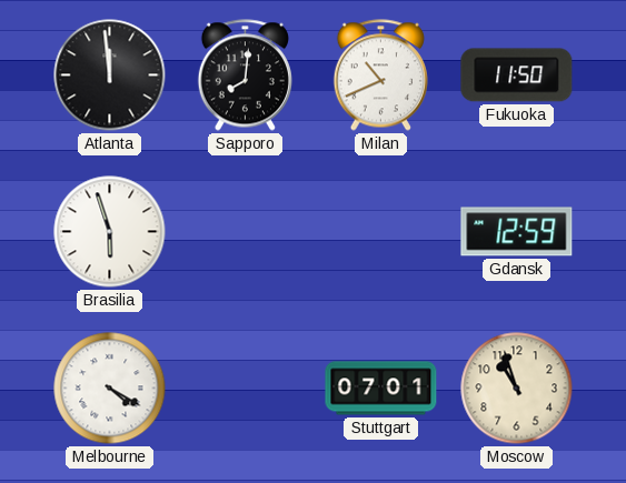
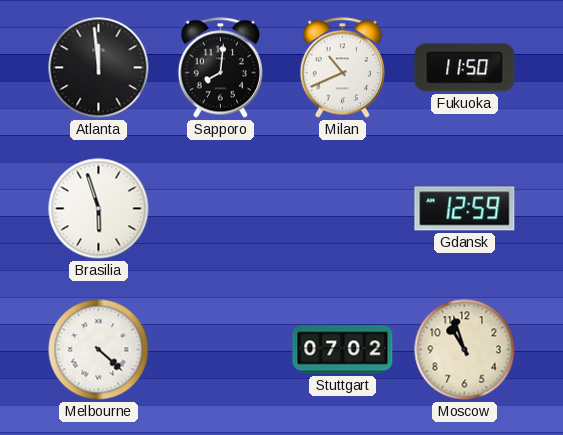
Melbourne: 4:20 -> 4:22 (99, 350)
Stuttgart: 07:01 -> 07:02 (343, 350)
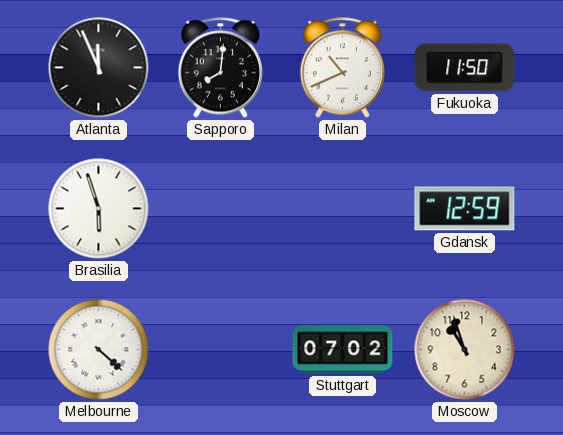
Atlanta: 11:59 -> 11:56 (99, 68)
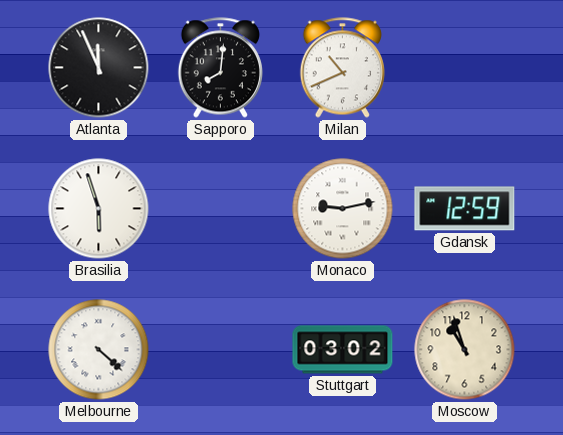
Fukuoka: 11:50 -> none (465, 68)
Monaco: none -> 9:13 (343, 209)
Stuttgart: 07:02 -> 03:02 (343, 350)
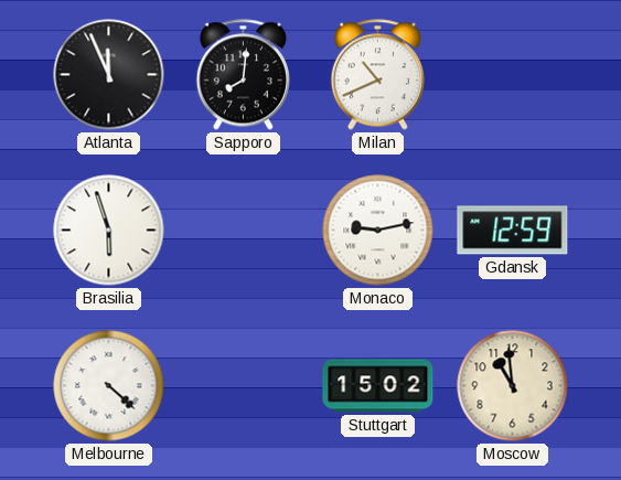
Stuttgart: 03:02 -> 15:02 (378, 386)
Moscow: 10:57 -> 10:59 (513, 386)
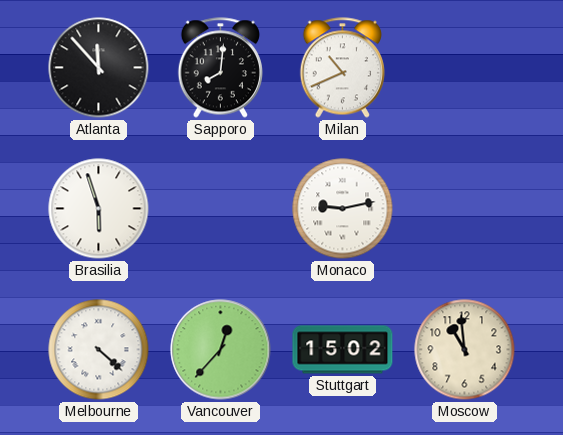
Atlanta: 11:56 -> 11:53 (99, 68)
Gdansk: 12:59 -> none (513, 231)
Vancouver: none -> 12:37 (221, 350)
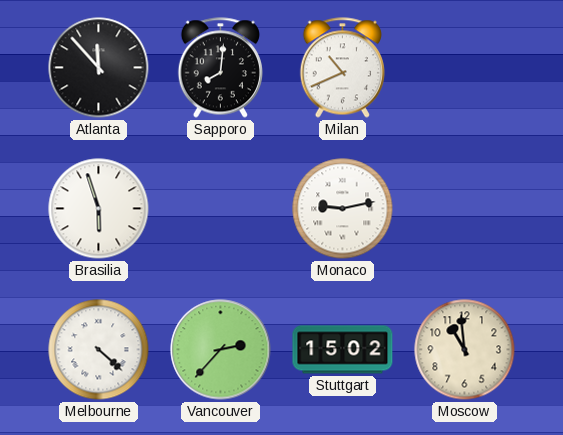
Vancouver: 12:37 -> 2:37 (221, 350)
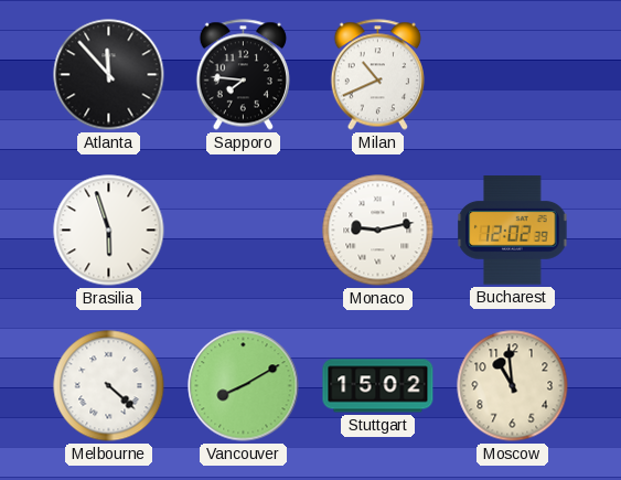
Sapporo: 8:01 -> 7:46 (243, 75)
Bucharest: none -> 12:02 (513, 231)
Vancouver: 2:37 -> 8:10 (244, 386)
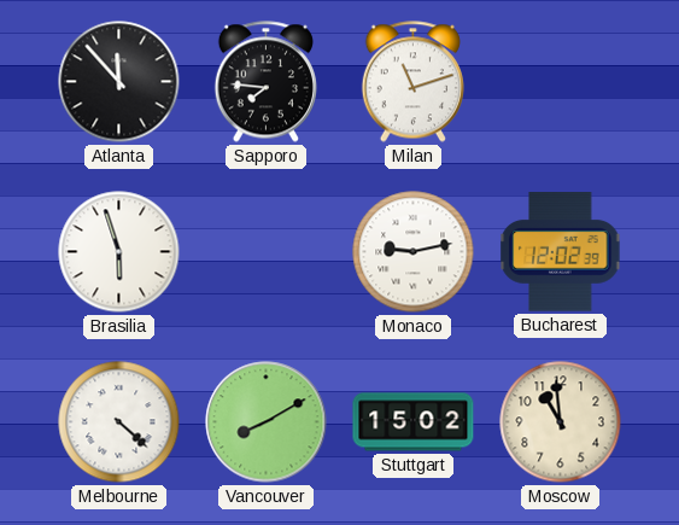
Milan: 10:41 -> 11:12 (412, 82)
